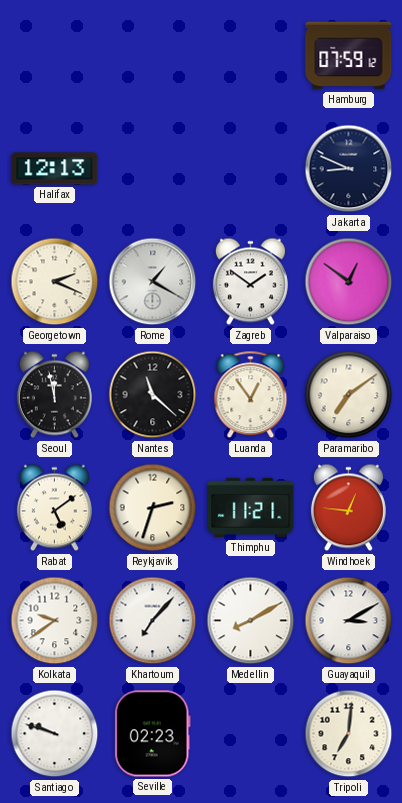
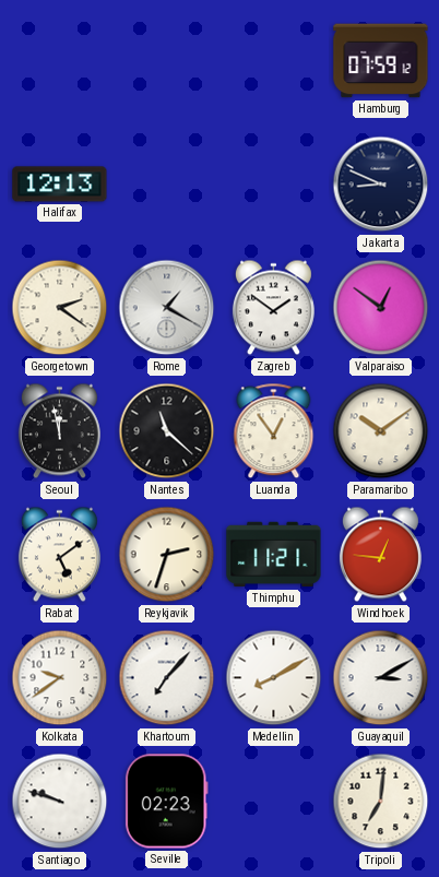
Georgetown: 2:19 -> 2:21 (60, 308)
Paramaribo: 7:09 -> 10:09 (381, 431)
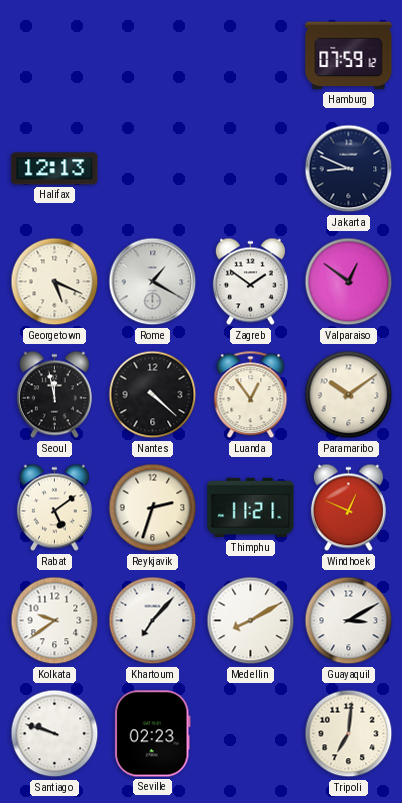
Georgetown: 2:21 -> 5:19 (55, 282)
Nantes: 11:22 -> 4:22 (153, 395)
Windhoek: 12:46 -> 12:49 (348, 508)
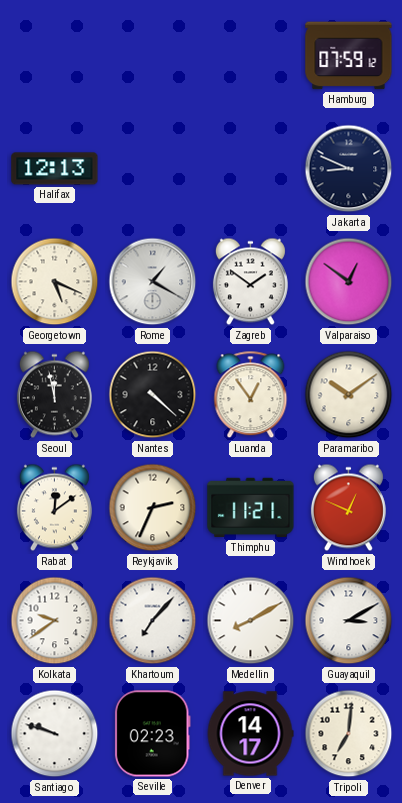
Rabat: 5:09 -> 12:09 (54, 508)
Reykjavik: 2:33 -> 2:34 (153, 508)
Denver: none -> 14:17 (250, 734)
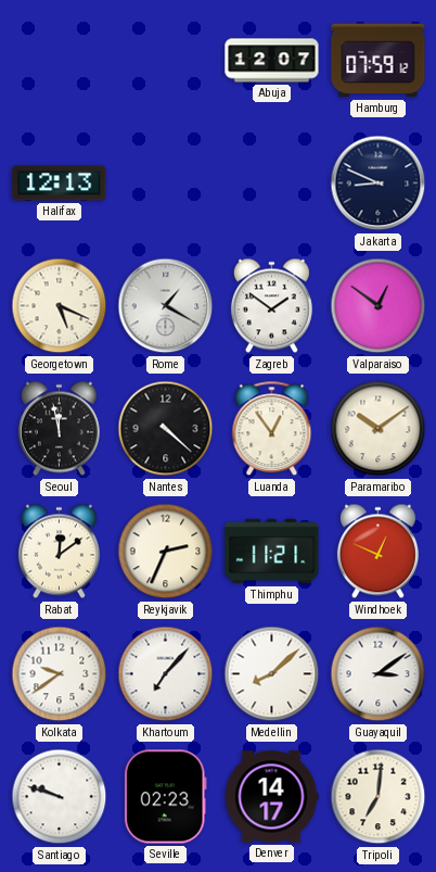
Abuja: none -> 12:07 (272, 61)
Medellin: 8:10 -> 8:08 (272, 674)
Guayaquil: 3:10 -> 3:09 (379, 674)
